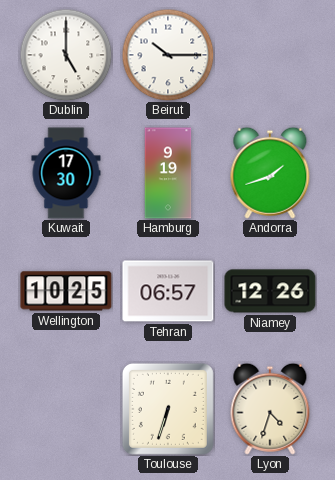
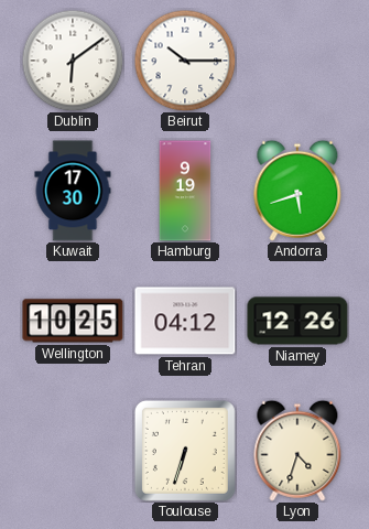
Dublin: 5:00 -> 6:09 (73, 61)
Andorra: 1:42 -> 5:42 (297, 191)
Tehran: 06:57 -> 04:12 (185, 321)
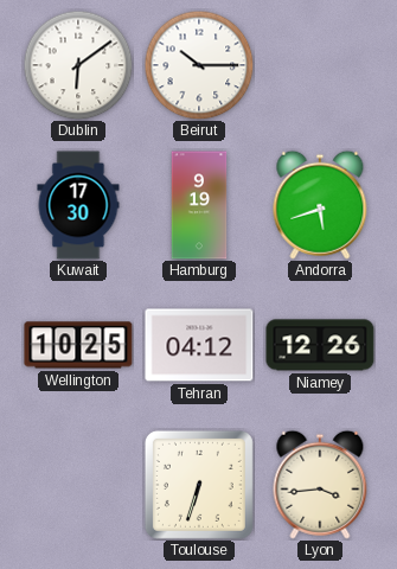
Lyon: 4:33 -> 3:44 (320, 485)
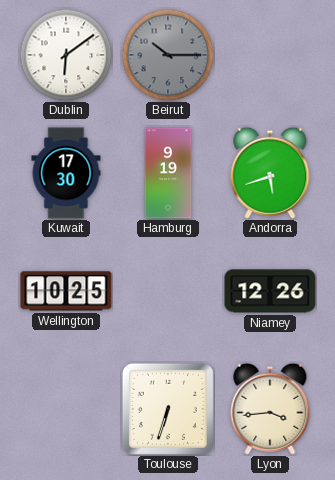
Beirut dial: white -> grey (168, 55)
Tehran: 04:12 -> none (199, 345)
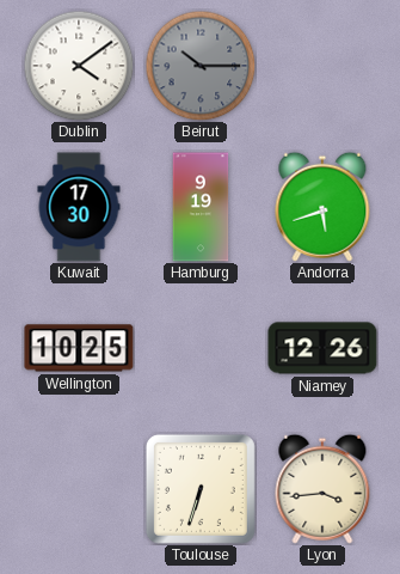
Dublin: 6:09 -> 4:09 (79, 66)
